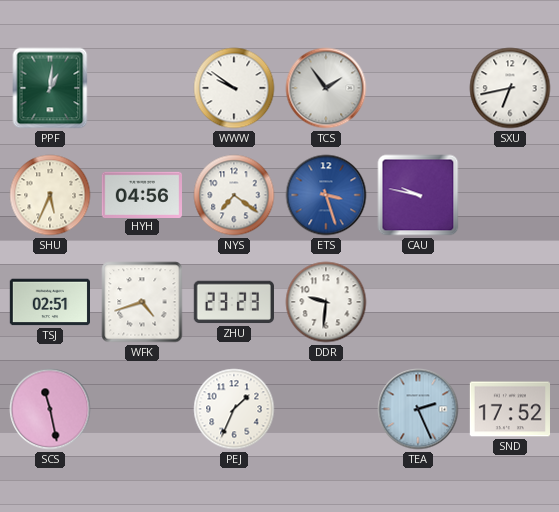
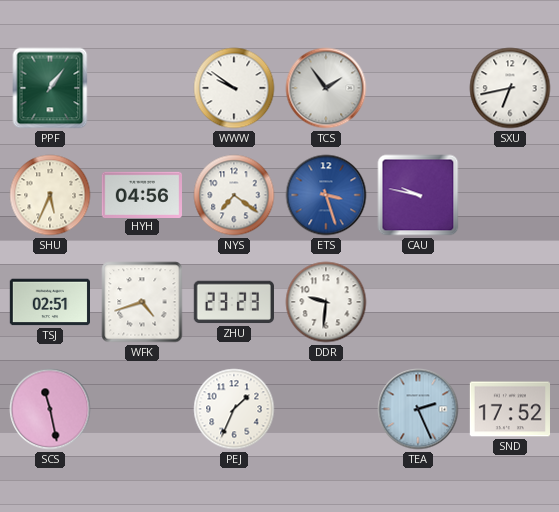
PPF: 1:01 -> 1:06 (50, 88)
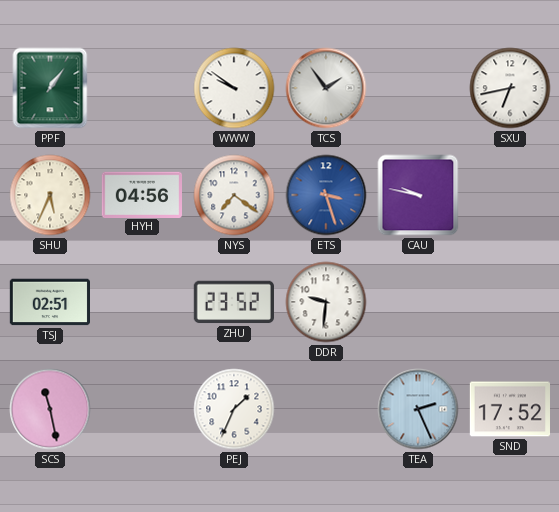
WFK: 4:42 -> none (142, 302)
ZHU: 23:23 -> 23:52 (234, 302)
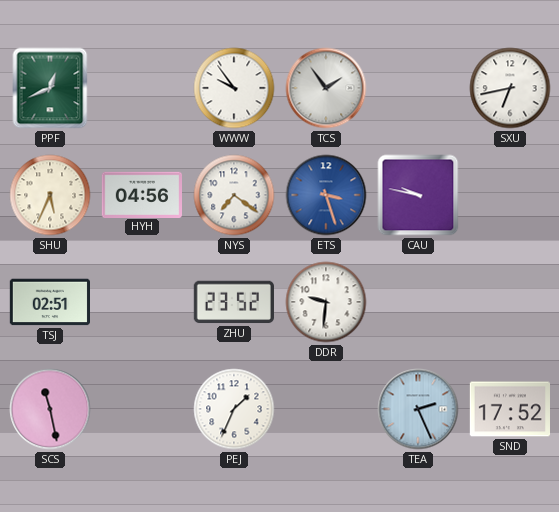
PPF: 1:06 -> 12:41 (50, 88)
WWW: 9:51 -> 9:54 (234, 88)
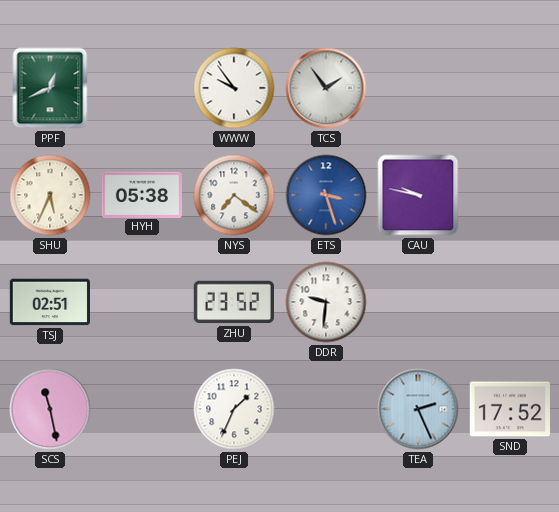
SXU: 6:43 -> none (510, 88)
HYH: 04:56 -> 05:38 (141, 194)
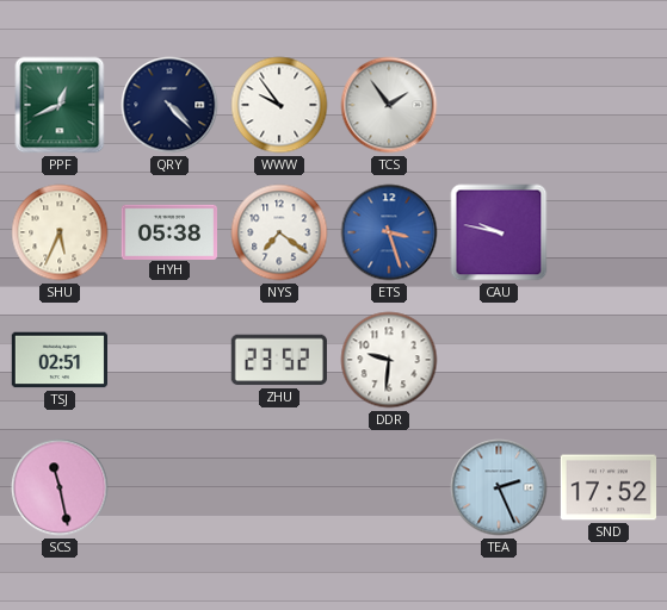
QRY: none -> 4:23 (169, 105)
PEJ: 1:34 -> none (234, 409)
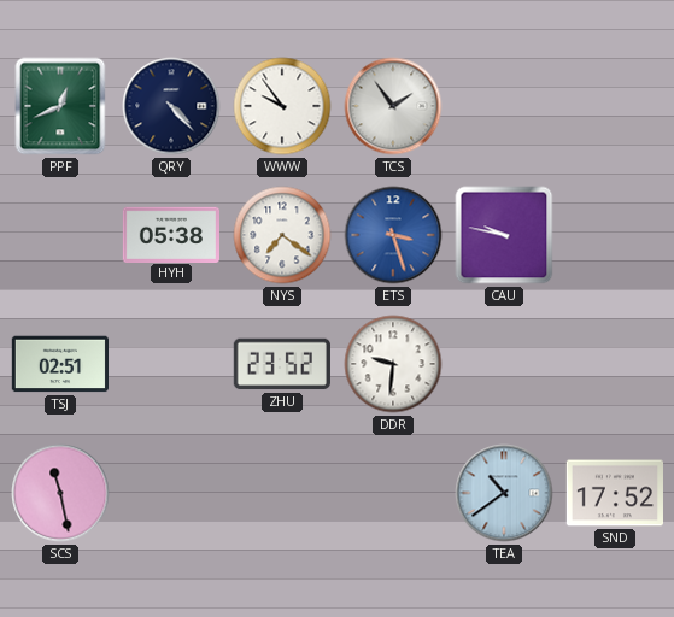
SHU: 5:34 -> none (60, 232)
TEA: 2:26 -> 10:39 (504, 493)
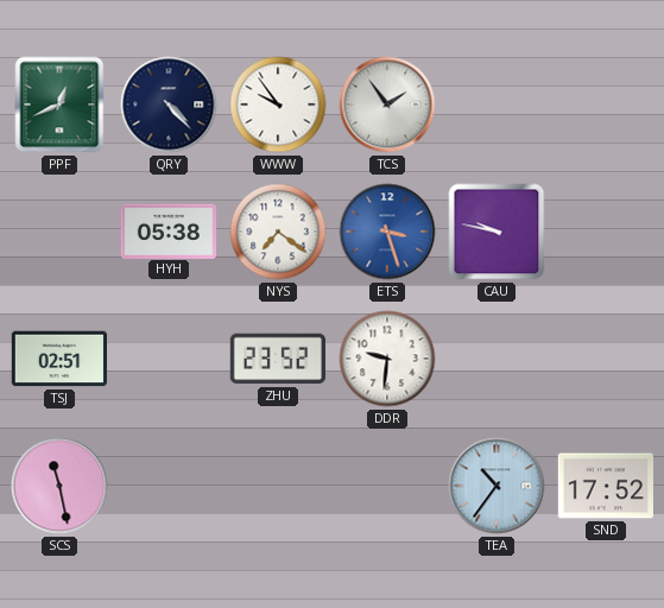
TEA: 10:39 -> 10:36 (497, 486)
